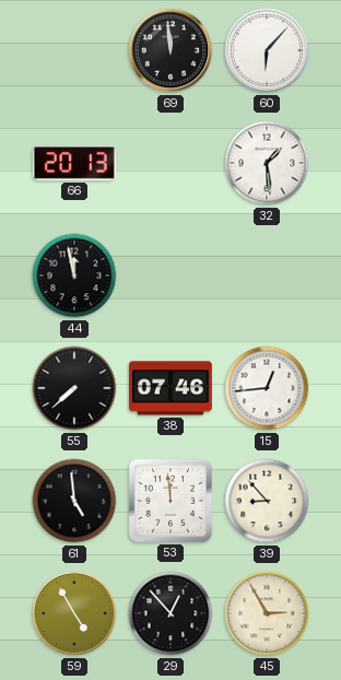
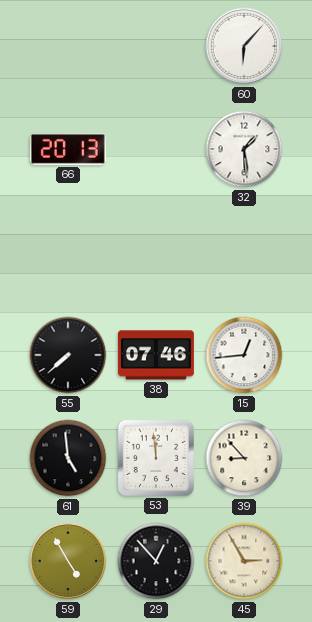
69: 11:59 -> none (170, 50)
44: 11:58 -> none (74, 275)
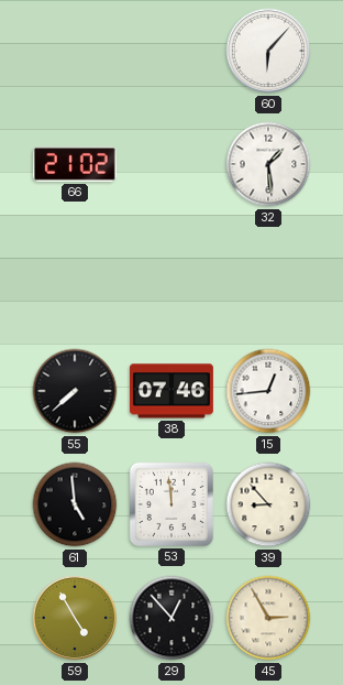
66: 20:13 -> 21:02 (75, 164)
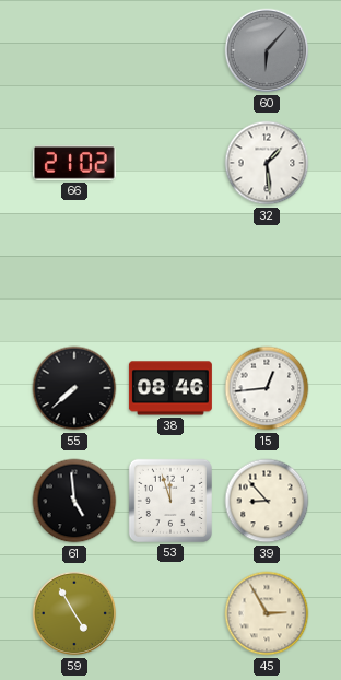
60 dial: white -> grey (267, 50)
38: 07:46 -> 08:46 (170, 388)
53: 11:59 -> 11:57 (170, 501)
29: 12:53 -> none (171, 618)
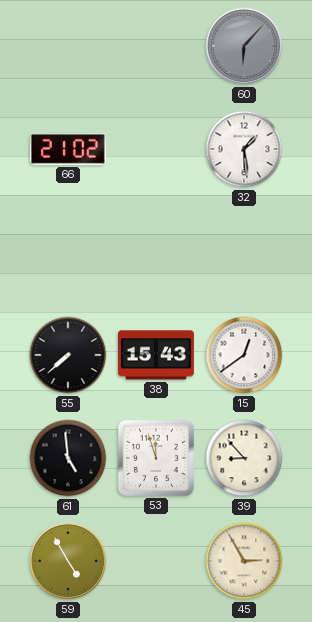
38: 08:46 -> 15:43 (156, 355)
15: 12:44 -> 12:39 (244, 355)
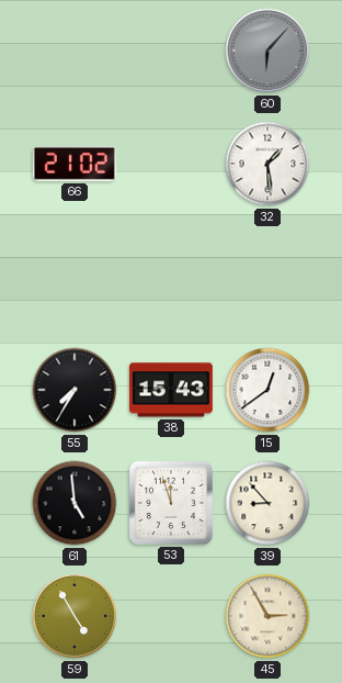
55: 7:38 -> 7:35 (75, 390)
